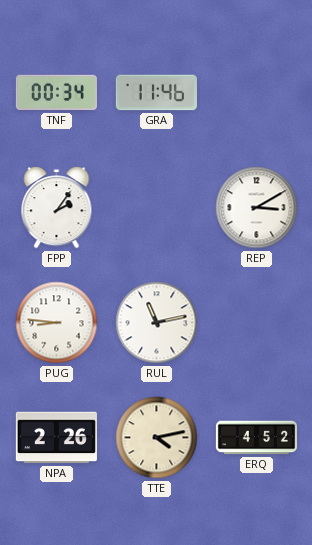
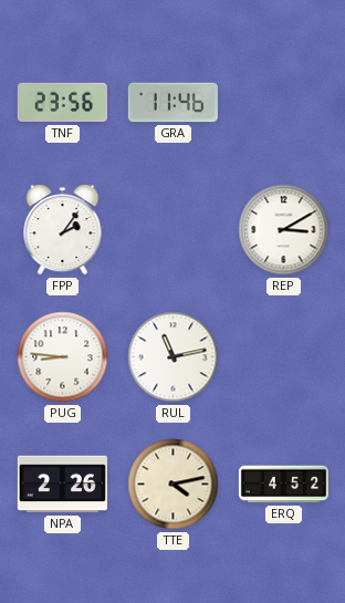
TNF: 00:34 -> 23:56 (62, 103)
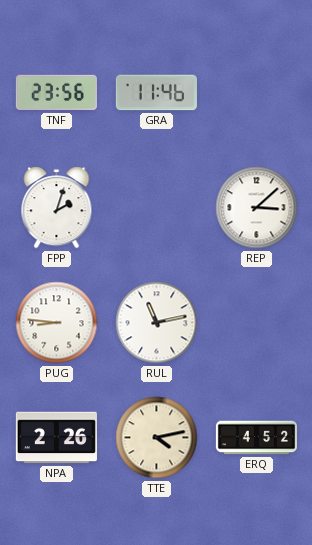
FPP: 2:06 -> 2:03 (57, 208)
REP: 3:10 -> 3:08 (257, 208)
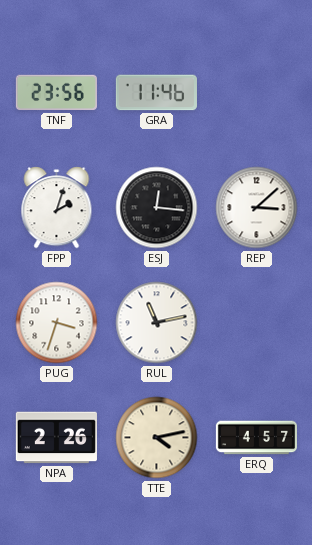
ESJ: none -> 12:16 (157, 208)
PUG: 8:46 -> 3:33 (57, 323)
ERQ: 4:52 -> 4:57 (256, 438)
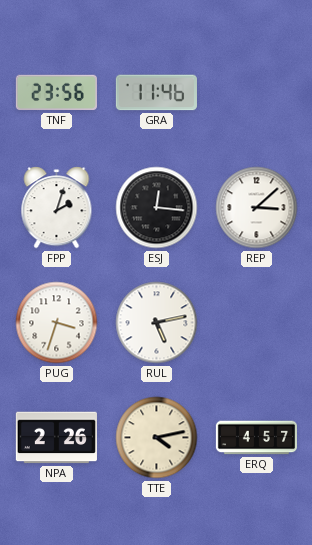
RUL: 11:13 -> 5:13 (157, 323)
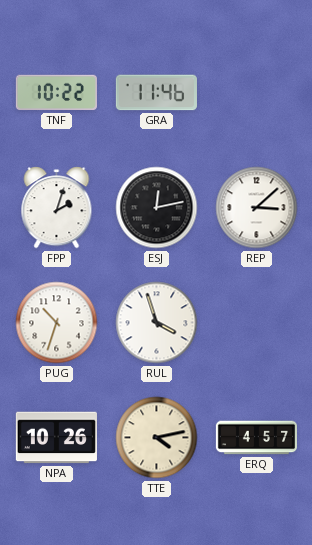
TNF: 23:56 -> 10:22 (56, 93)
ESJ: 12:16 -> 12:13 (157, 208)
PUG: 3:33 -> 10:33 (57, 323)
RUL: 5:13 -> 3:57 (157, 323)
NPA: 2:26 -> 10:26 (56, 438)
